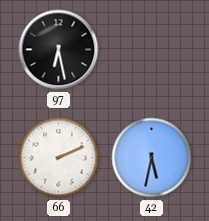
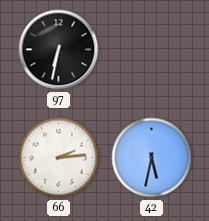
97: 6:28 -> 6:32 (59, 50)
66: 2:11 -> 2:14 (59, 158)
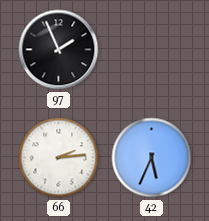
97: 6:32 -> 1:56 (59, 50)
42: 5:32 -> 5:34 (152, 158)
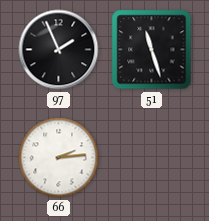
51: none -> 11:27 (152, 50)
42: 5:34 -> none (152, 158)
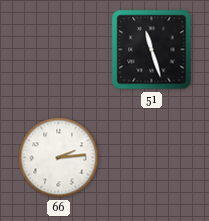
97: 1:56 -> none (59, 50)
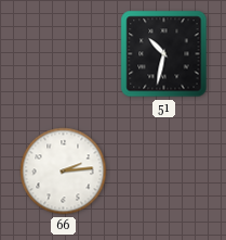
51: 11:27 -> 10:32 (164, 54)
